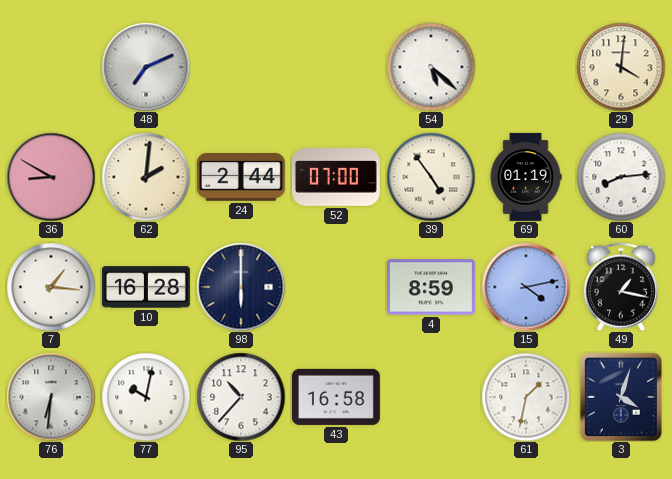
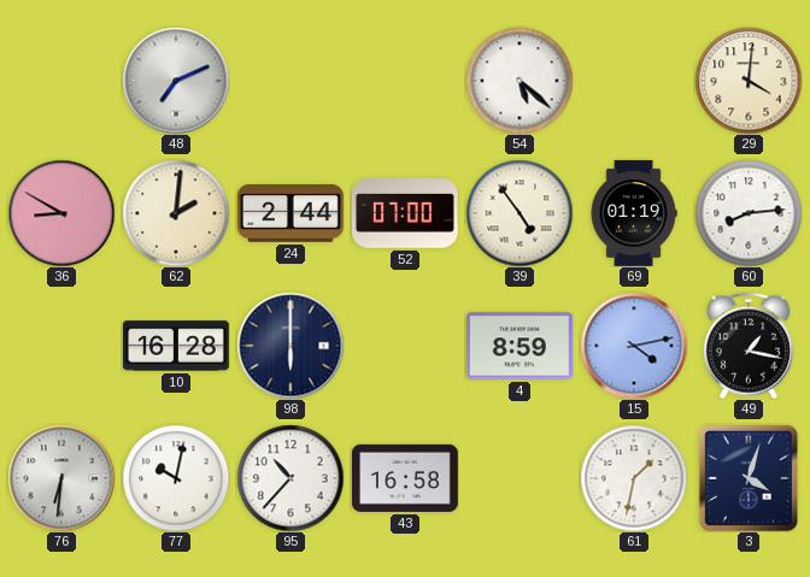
7: 1:16 -> none (51, 287)
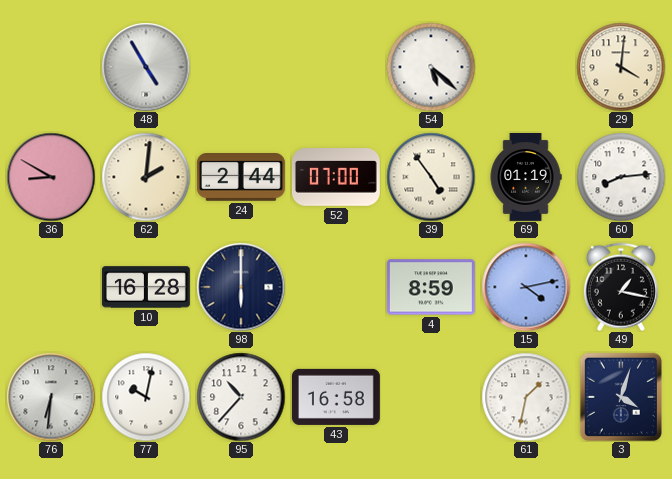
48: 7:11 -> 4:55 (146, 67)
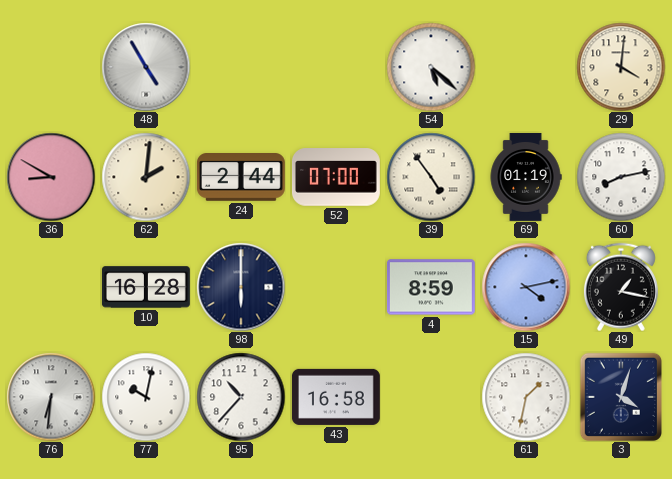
60: 8:14 -> 8:13 (621, 177)
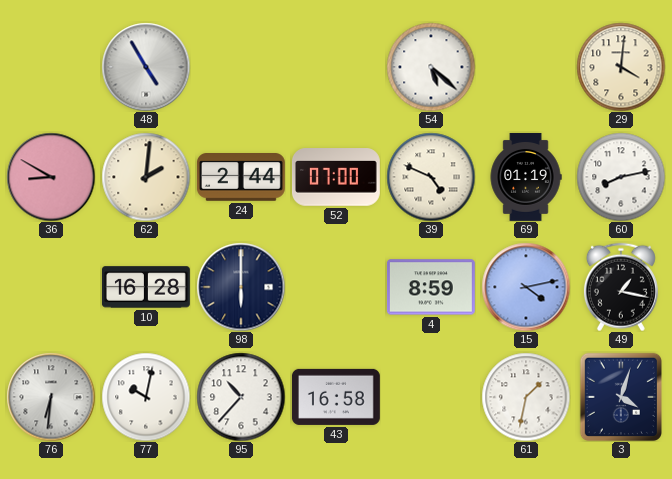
39: 4:54 -> 4:49 (431, 177)
